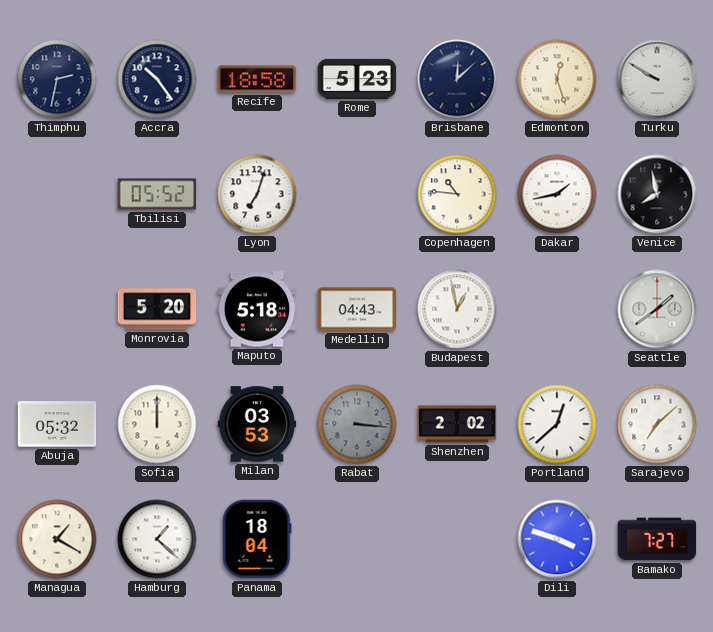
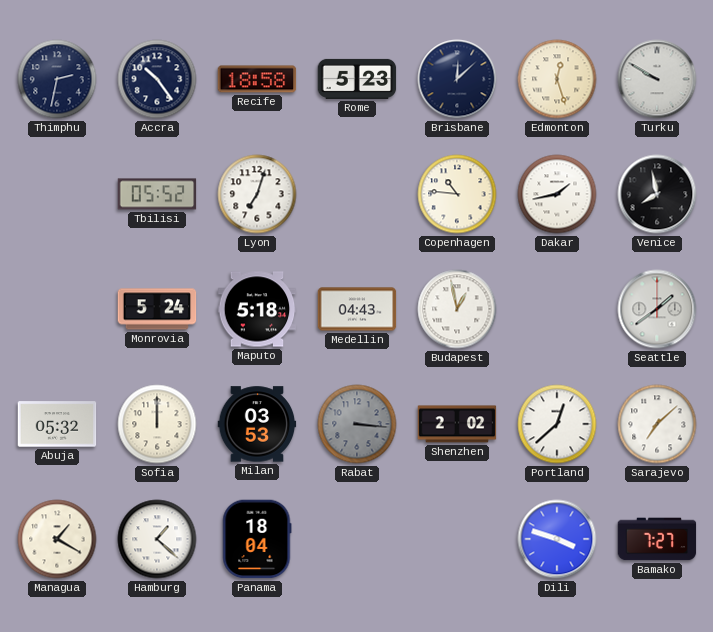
Monrovia: 5:20 -> 5:24 (157, 309)
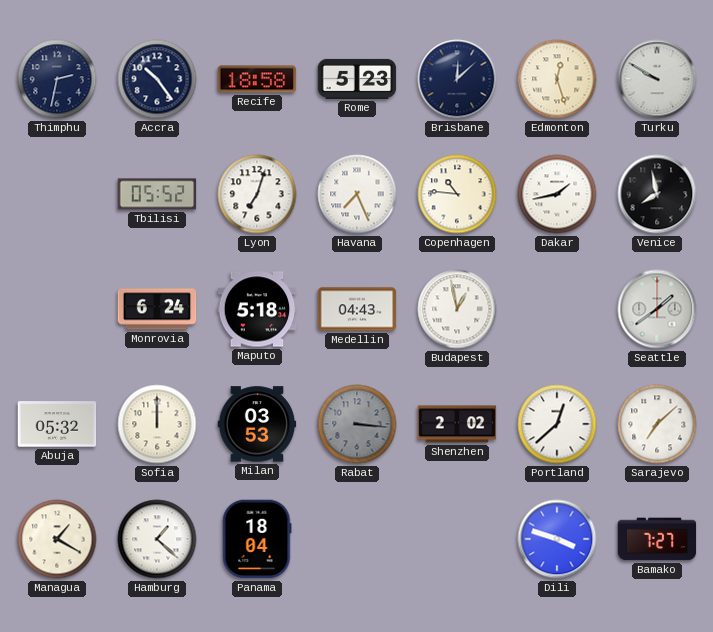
Havana: none -> 7:26 (357, 194)
Monrovia: 5:24 -> 6:24 (157, 309)
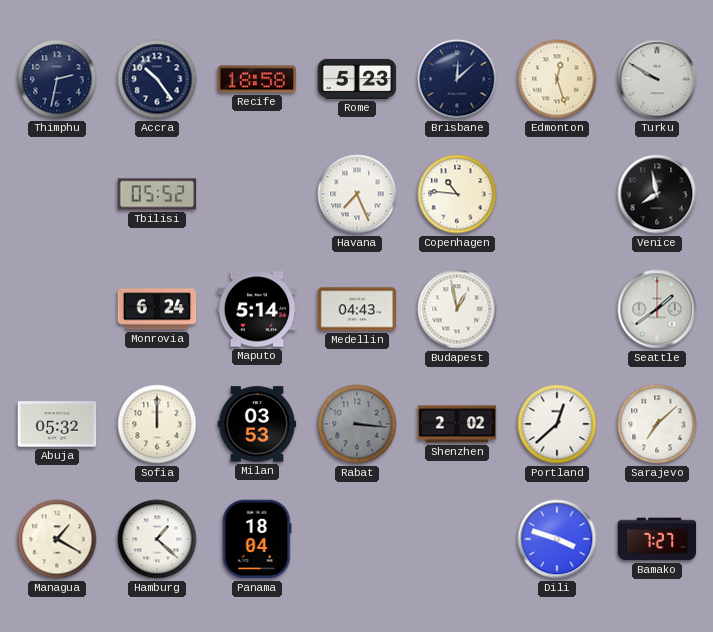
Lyon: 7:03 -> none (257, 194)
Dakar: 1:43 -> none (557, 194)
Maputo: 5:18 -> 5:14 (257, 309)
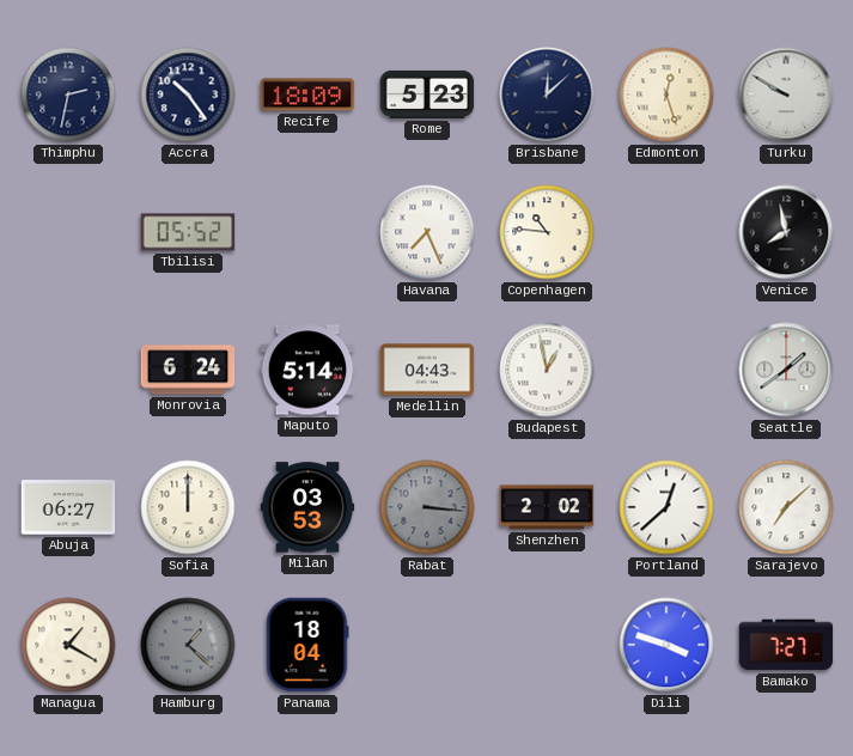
Recife: 18:58 -> 18:09 (307, 94)
Abuja: 05:32 -> 06:27 (68, 507)
Hamburg dial: white -> grey (188, 645)
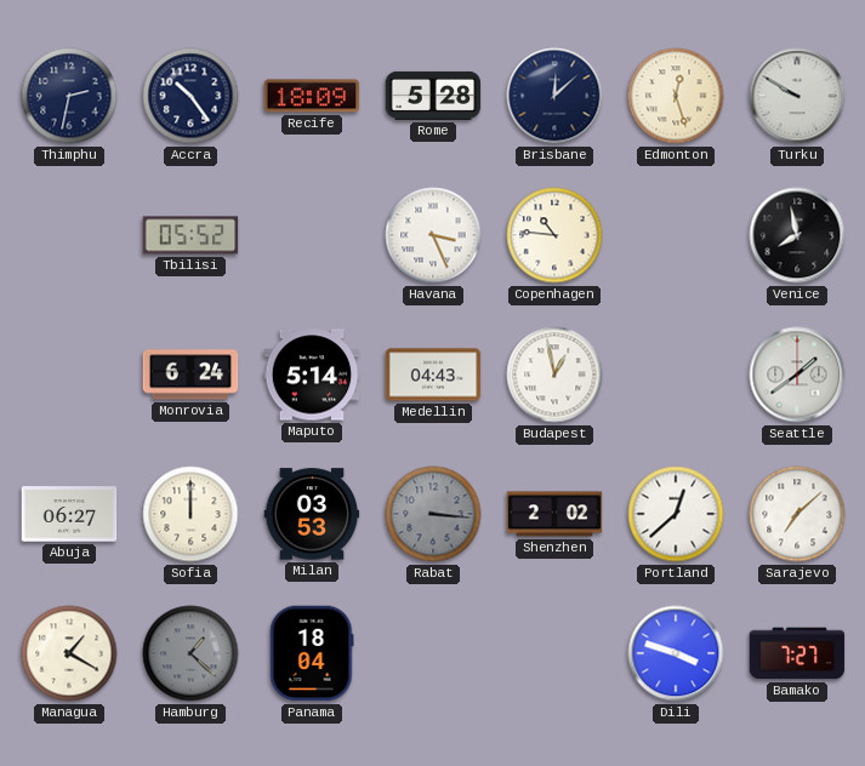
Rome: 5:23 -> 5:28 (433, 96)
Havana: 7:26 -> 3:26 (433, 235)
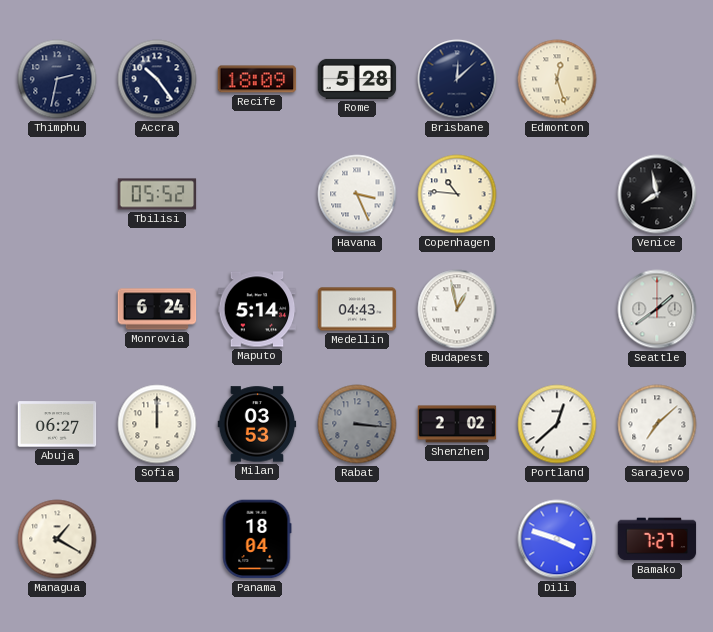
Turku: 9:50 -> none (797, 96)
Hamburg: 1:22 -> none (190, 653)
